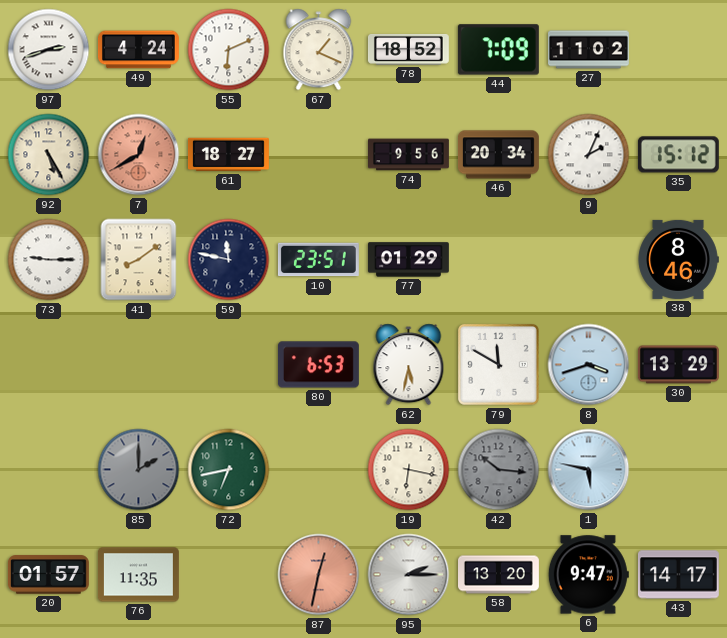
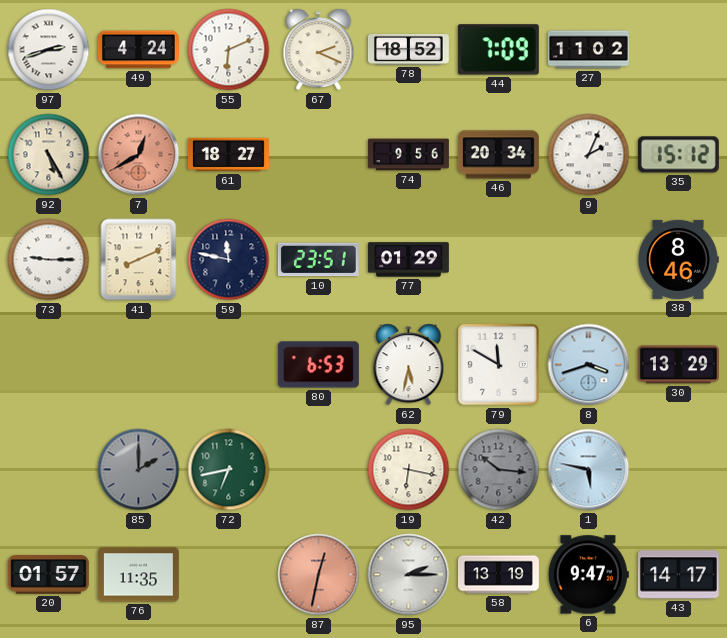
67: 1:19 -> 2:19 (319, 50)
41: 8:09 -> 8:11 (139, 260)
58: 13:20 -> 13:19 (499, 575)
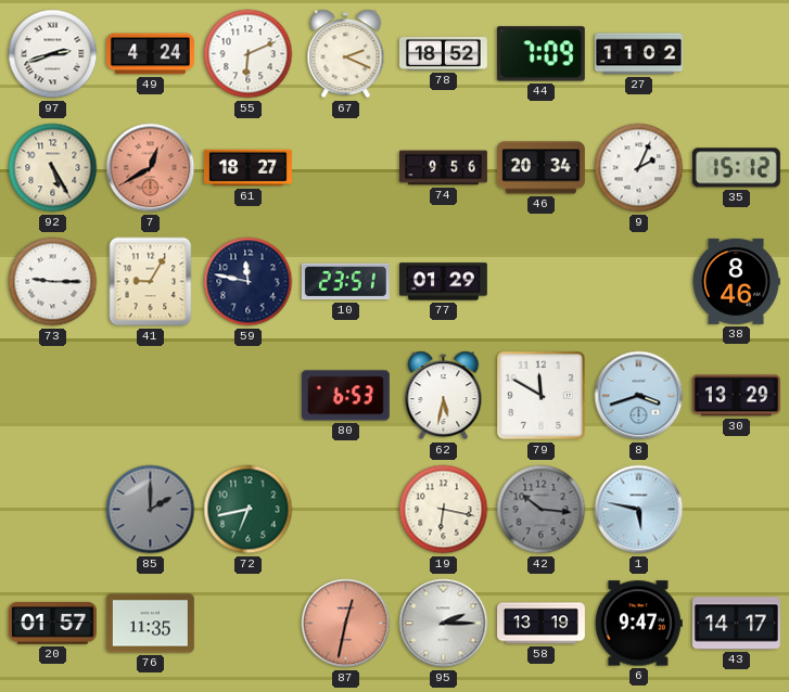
41: 8:11 -> 9:05 (151, 282)
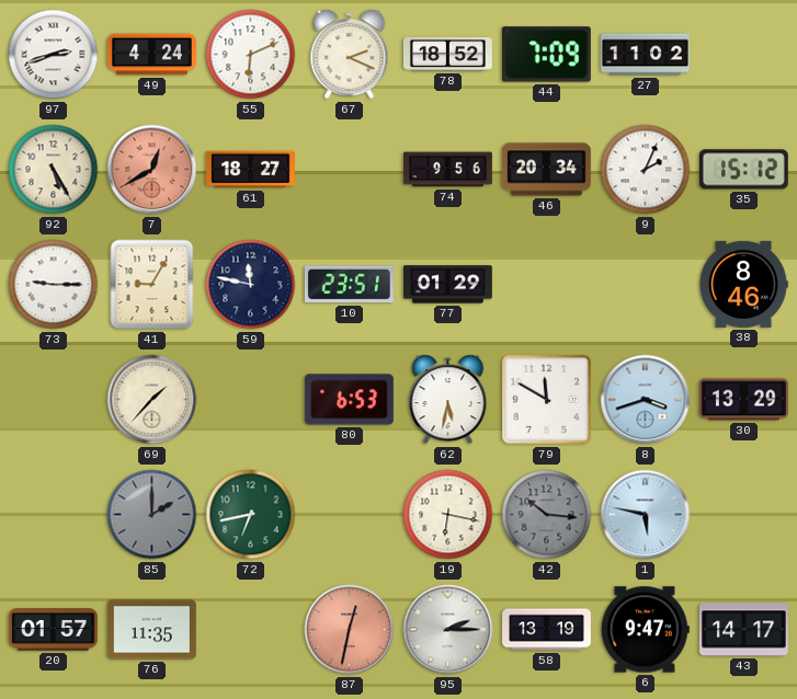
69: none -> 1:37 (152, 400)
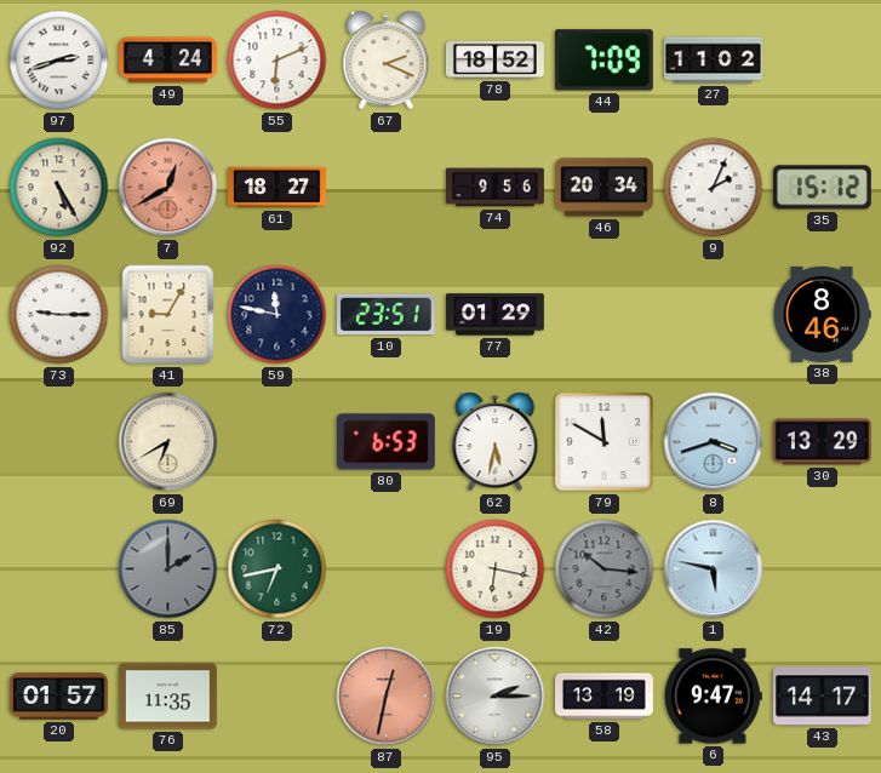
69: 1:37 -> 6:40 (168, 442)
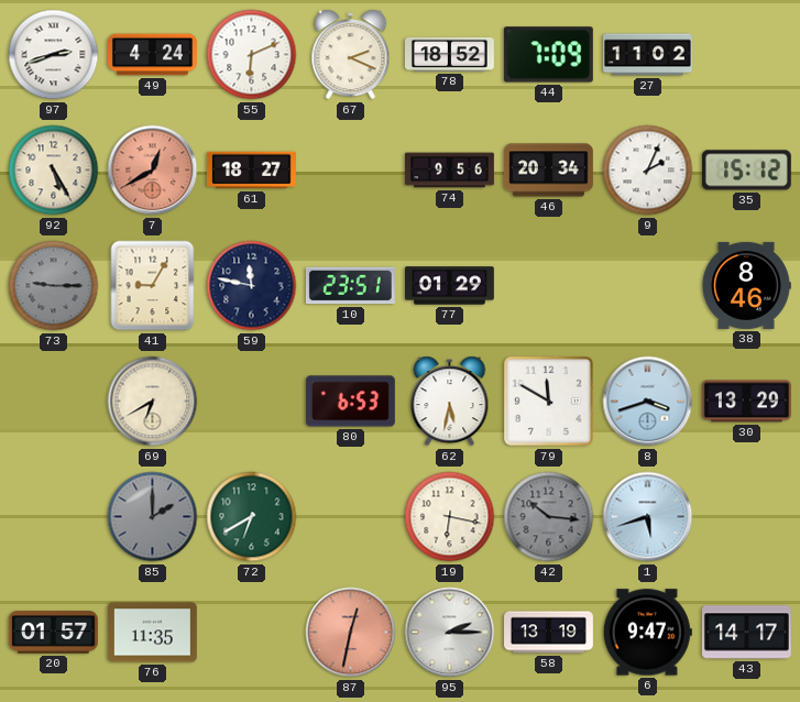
73 dial: white -> grey (54, 286)
72: 6:43 -> 6:40 (252, 517)
1: 5:47 -> 5:42 (648, 517)
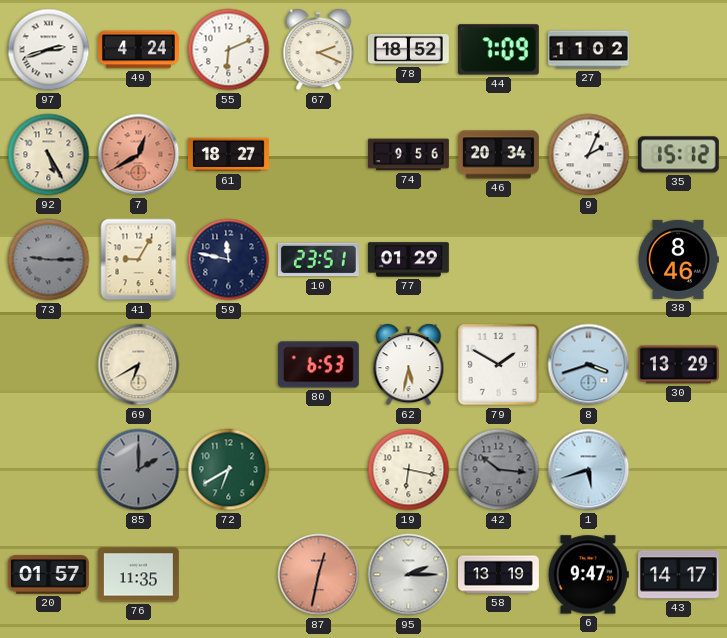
79: 11:50 -> 1:50 (499, 365)
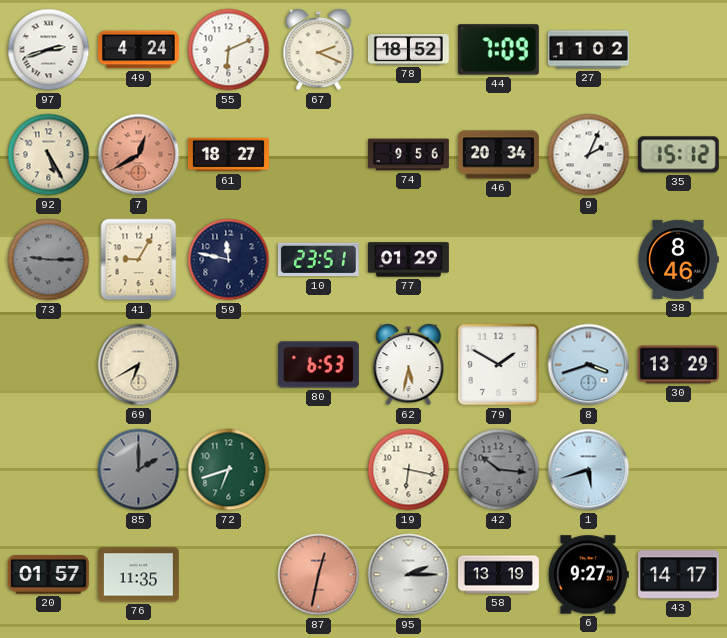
72: 6:40 -> 6:42 (229, 470)
6: 9:47 -> 9:27 (588, 575)
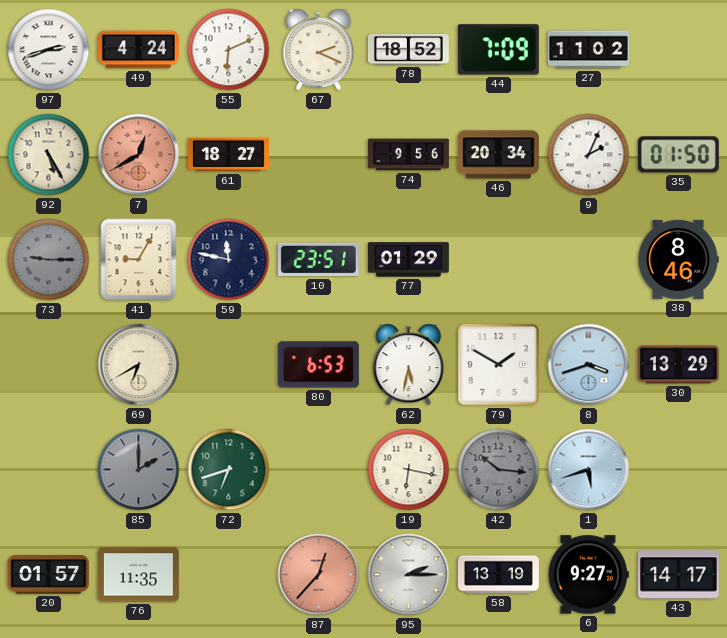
35: 15:12 -> 01:50 (678, 155)
87: 12:32 -> 12:37 (319, 575)
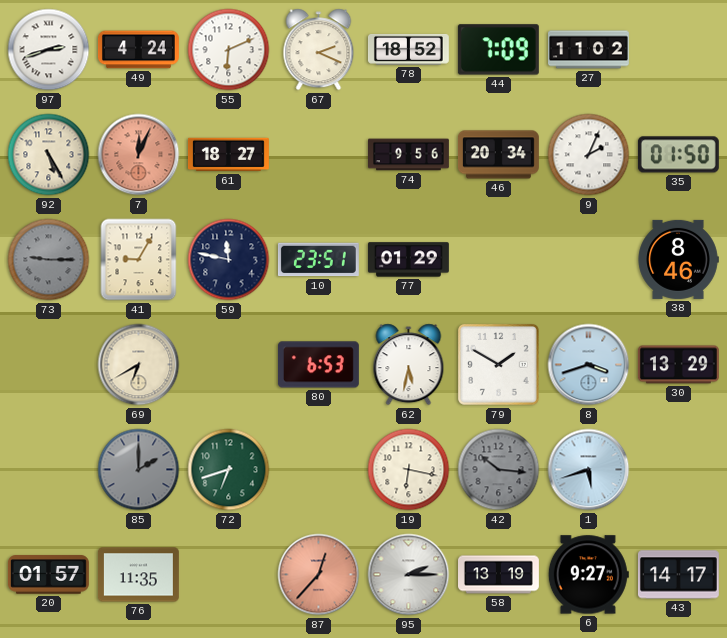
7: 12:40 -> 12:04 (139, 155)
